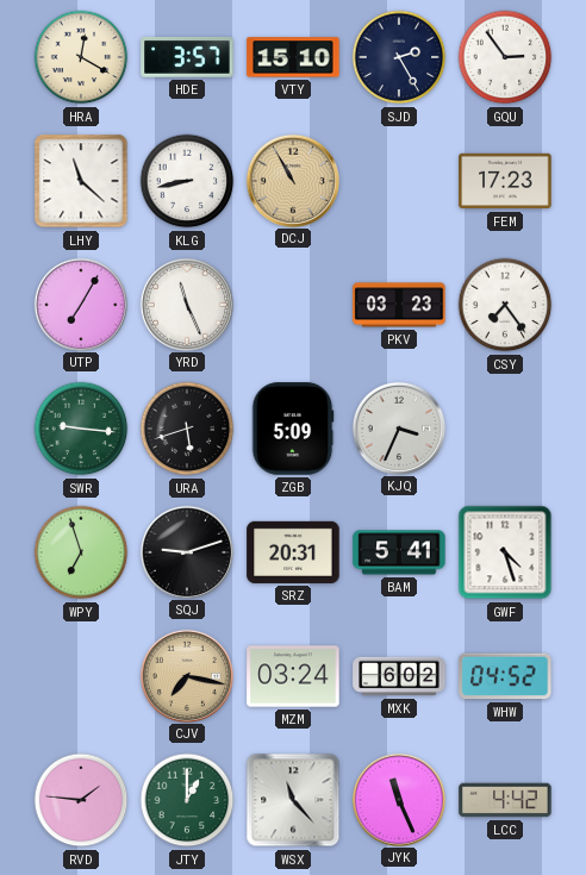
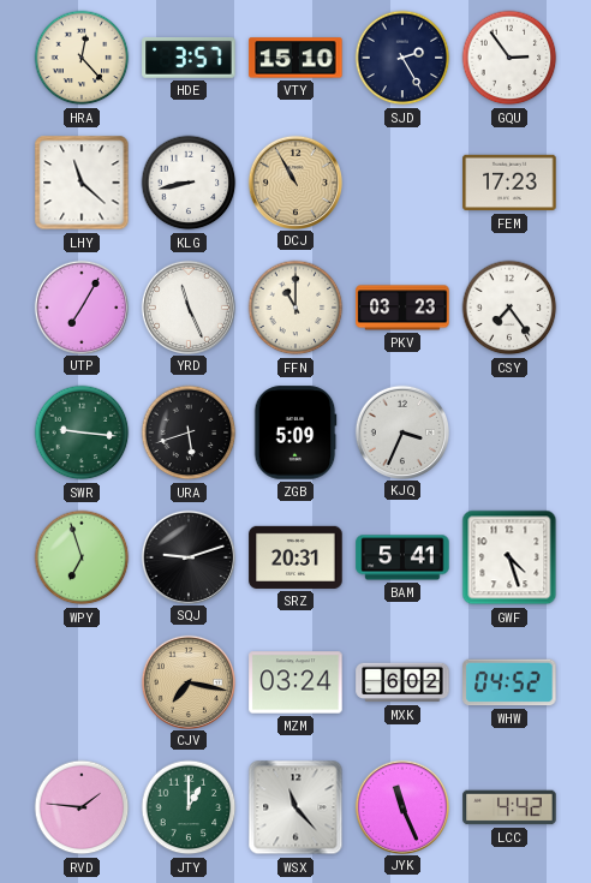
HRA: 12:20 -> 12:23 (82, 58)
FFN: none -> 11:00 (295, 308)
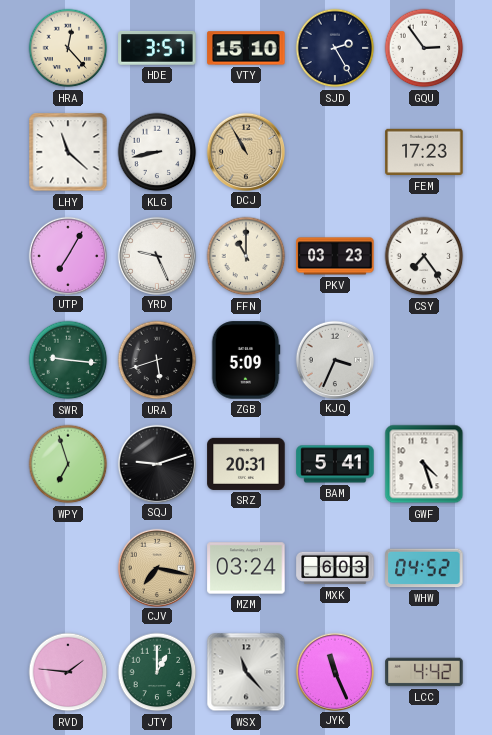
YRD: 11:26 -> 9:26 (156, 255)
MXK: 6:02 -> 6:03 (335, 568)
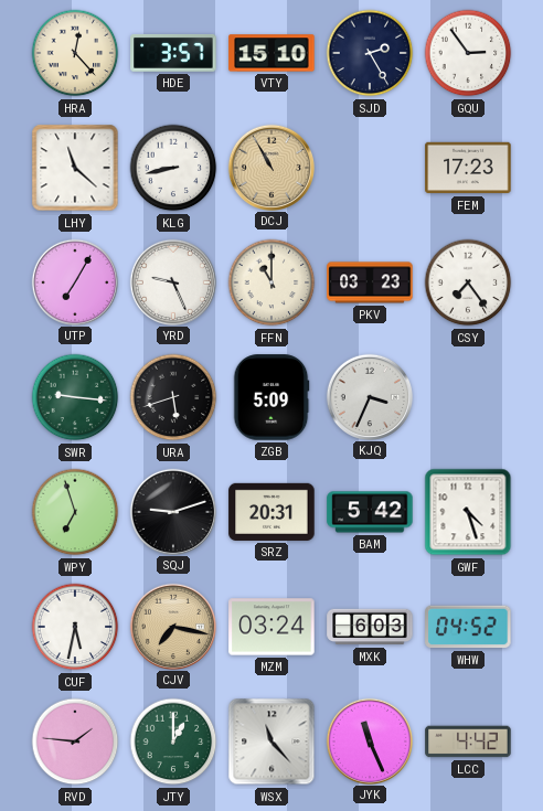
BAM: 5:41 -> 5:42 (370, 512)
CUF: none -> 5:32 (75, 627)
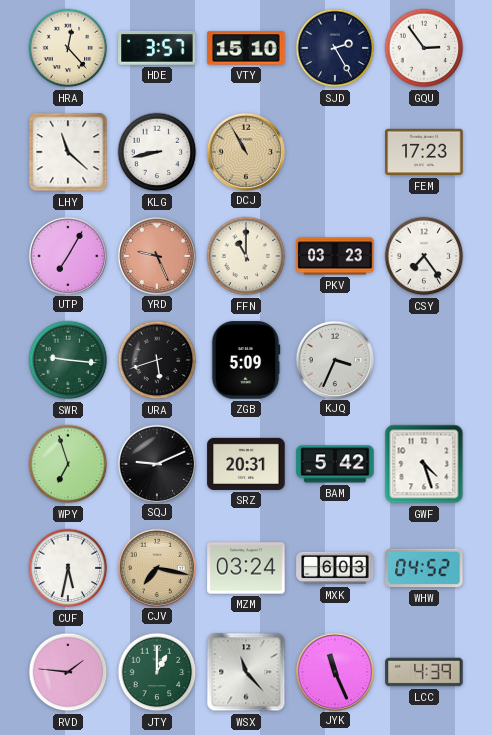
YRD dial: white -> salmon (156, 255)
SQJ: 9:12 -> 9:11 (156, 463)
LCC: 4:42 -> 4:39 (424, 672)
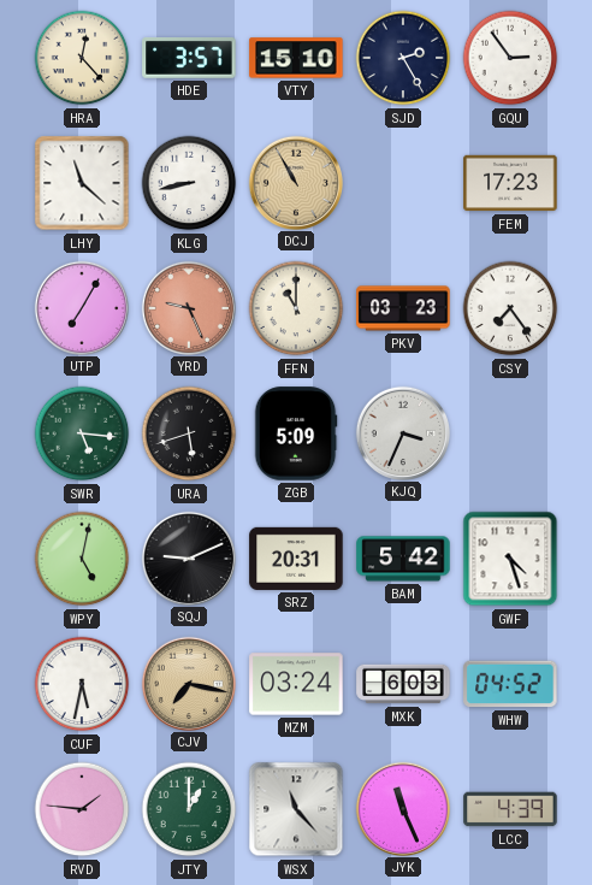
SWR: 9:16 -> 5:16 (82, 433)
WPY: 6:57 -> 5:02 (82, 559)
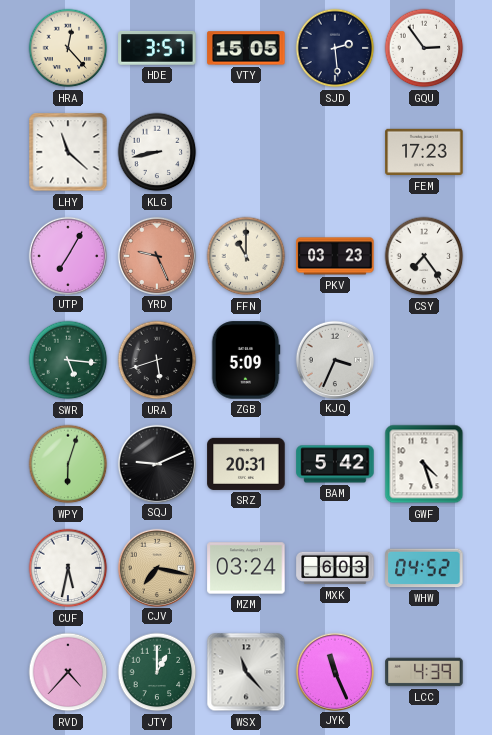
VTY: 15:10 -> 15:05 (246, 48)
SJD: 2:25 -> 2:29 (335, 48)
DCJ: 10:55 -> none (295, 182)
WPY: 5:02 -> 6:03 (68, 464)
RVD: 1:46 -> 4:37 (68, 672)
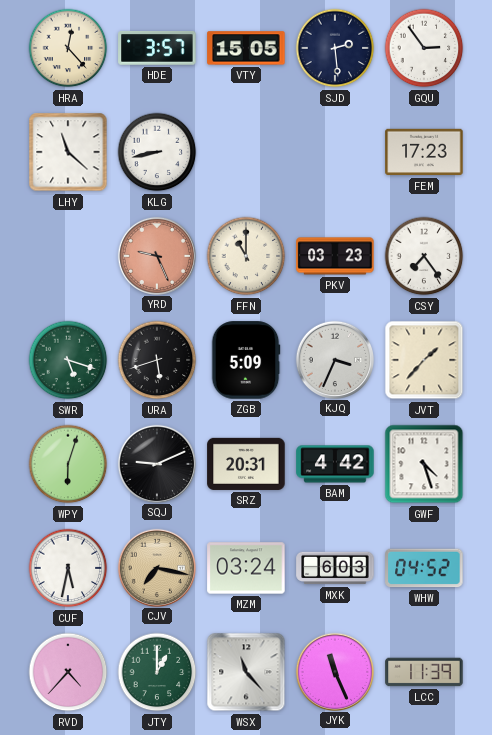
UTP: 7:05 -> none (67, 255)
SWR: 5:16 -> 5:18 (68, 360)
JVT: none -> 1:37 (424, 360)
BAM: 5:42 -> 4:42 (335, 464)
LCC: 4:39 -> 11:39 (424, 672)
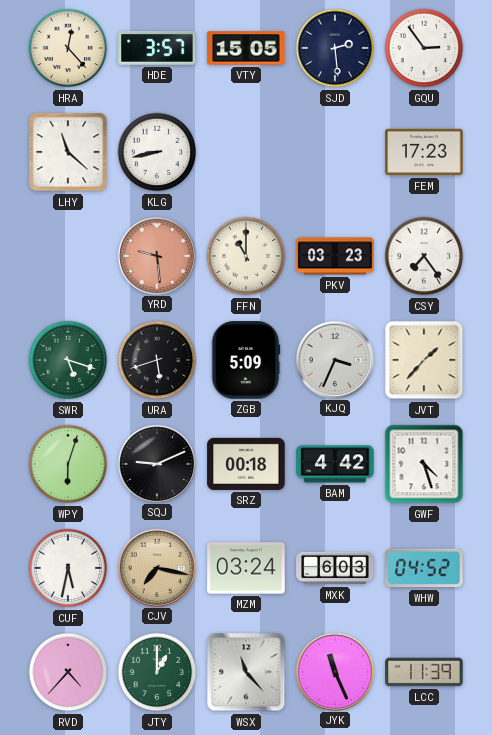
YRD: 9:26 -> 9:29 (156, 255)
SRZ: 20:31 -> 00:18 (246, 464)
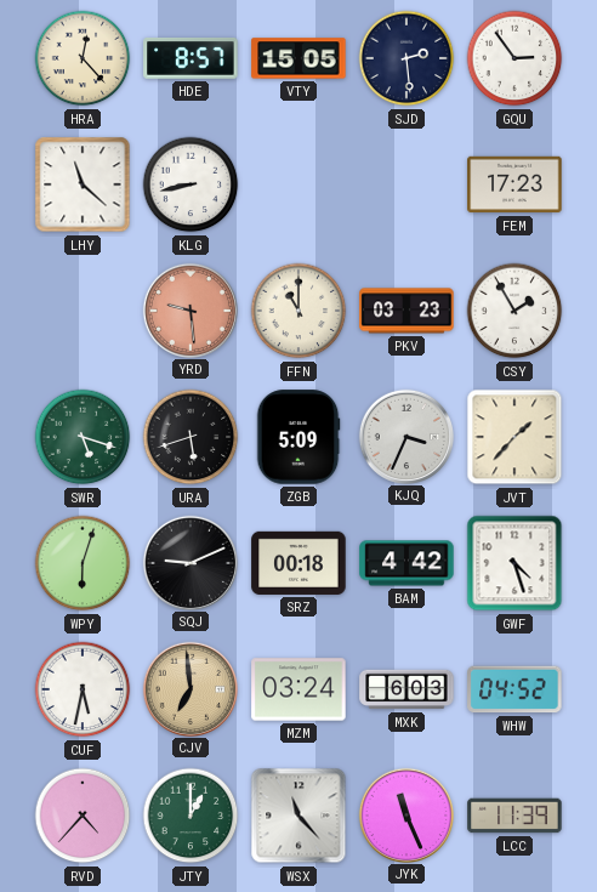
HDE: 3:57 -> 8:57 (191, 59)
CSY: 7:24 -> 1:55 (514, 311)
CJV: 7:17 -> 6:59 (189, 688)
